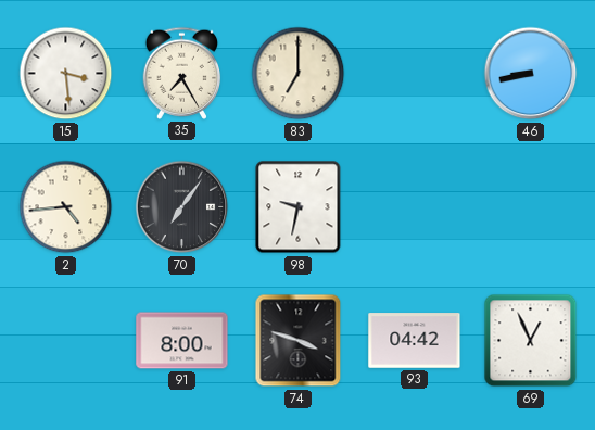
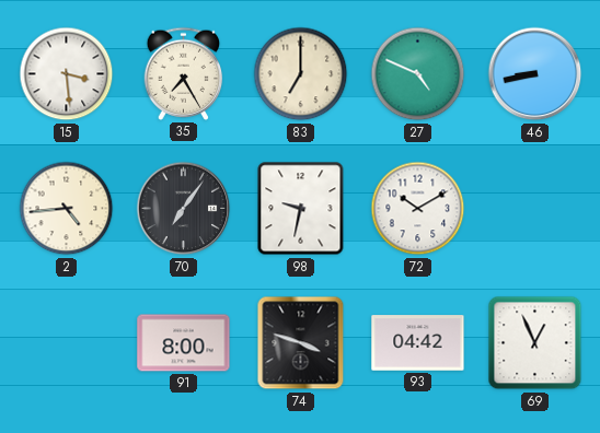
27: none -> 4:49 (418, 74)
72: none -> 10:10 (418, 209)
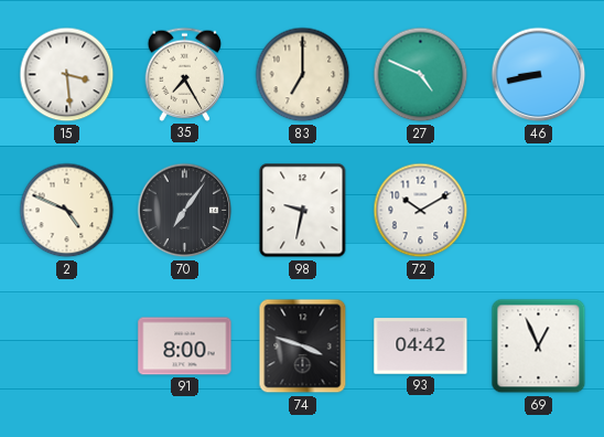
2: 4:44 -> 4:49 (67, 211)
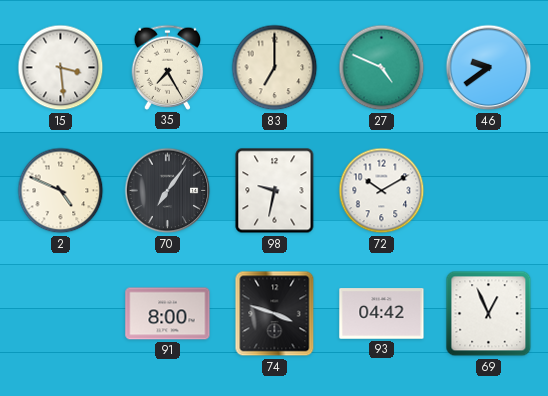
46: 8:43 -> 9:39 (489, 68)
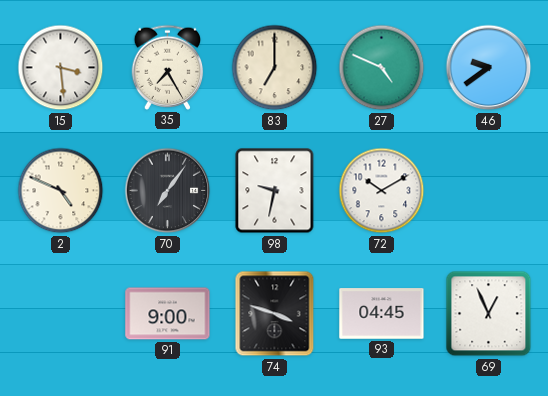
91: 8:00 -> 9:00 (168, 314)
93: 04:42 -> 04:45 (382, 314)
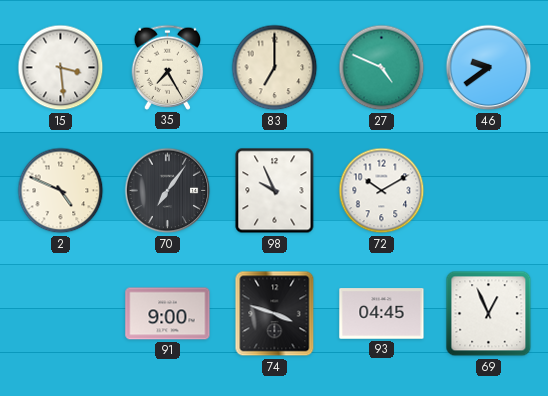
98: 9:32 -> 9:56 (275, 191)
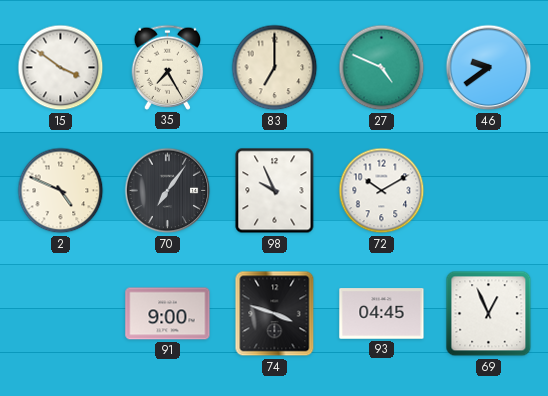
15: 3:29 -> 3:51 (61, 68)
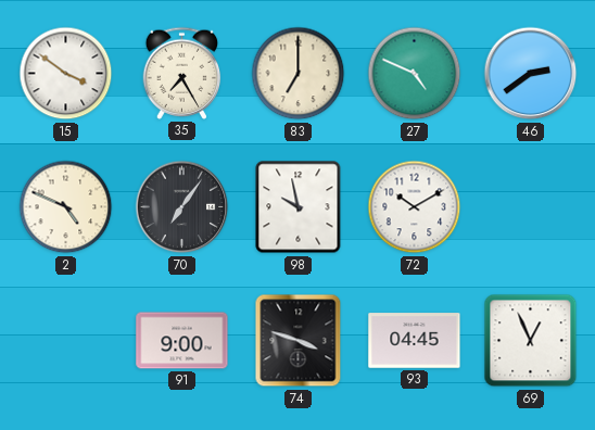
46: 9:39 -> 2:39 (531, 74)
98: 9:56 -> 9:58 (299, 207)
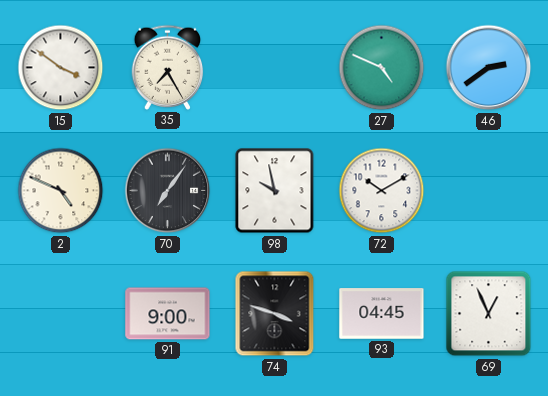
83: 7:00 -> none (299, 74)
